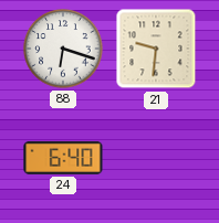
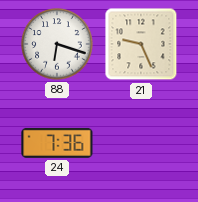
21: 9:31 -> 9:26 (141, 44)
24: 6:40 -> 7:36 (57, 143)
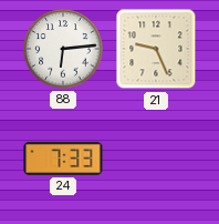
88: 6:18 -> 6:14 (63, 49)
24: 7:36 -> 7:33 (63, 159)
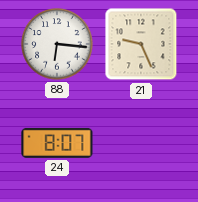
88: 6:14 -> 6:16 (57, 44)
24: 7:33 -> 8:07 (57, 143)
